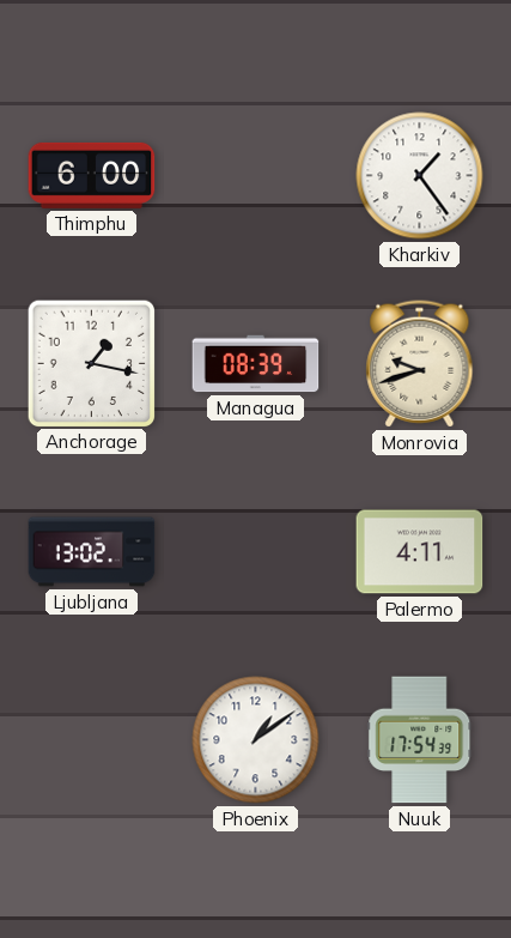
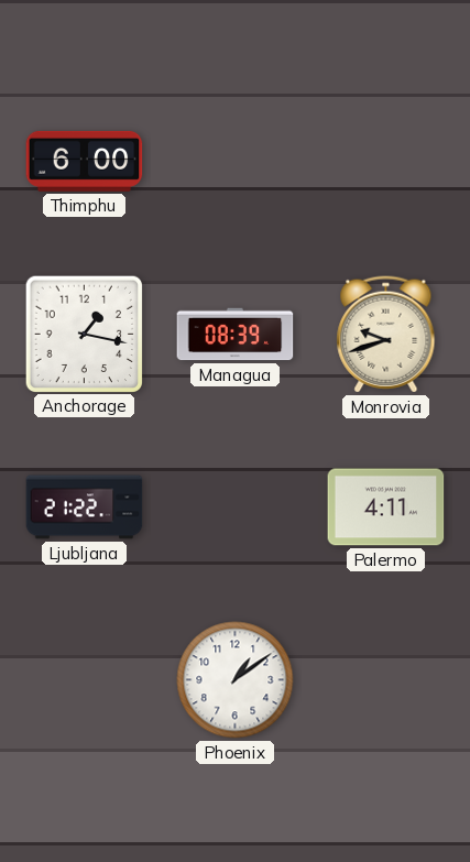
Kharkiv: 1:24 -> none (420, 176)
Ljubljana: 13:02 -> 21:22 (85, 508)
Nuuk: 17:54 -> none (420, 740)
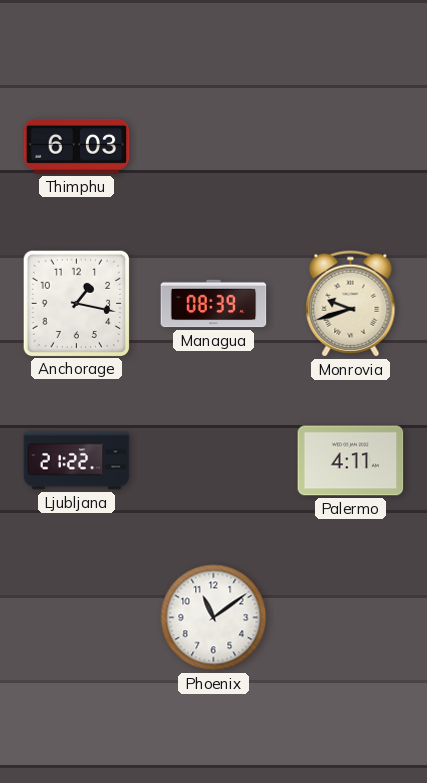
Thimphu: 6:00 -> 6:03 (77, 146)
Phoenix: 1:09 -> 11:09 (214, 618)
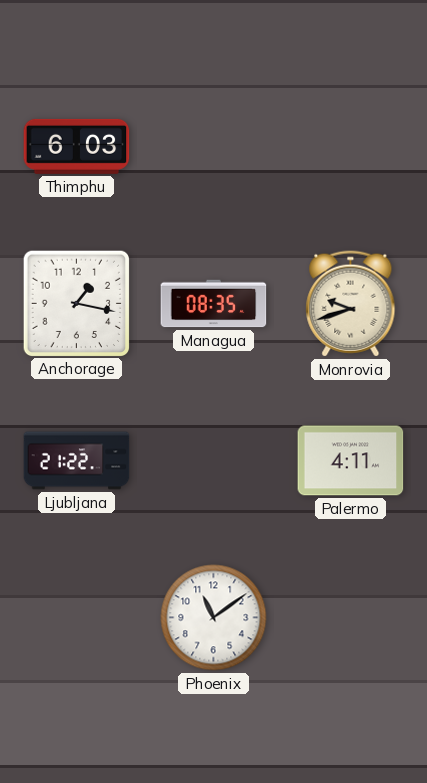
Managua: 08:39 -> 08:35 (214, 304)
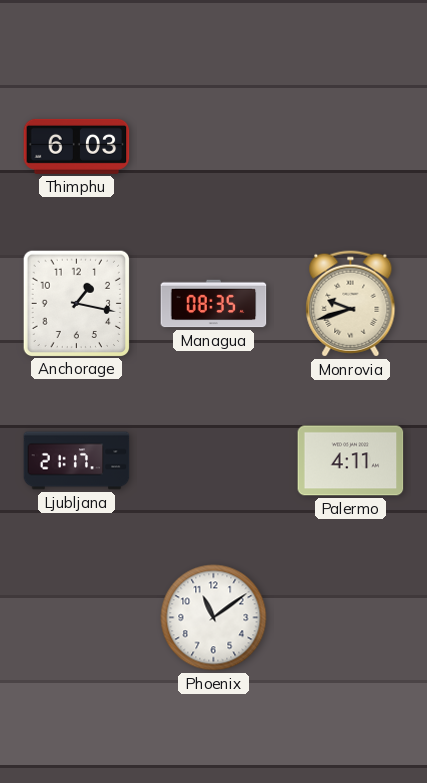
Ljubljana: 21:22 -> 21:17 (77, 461)
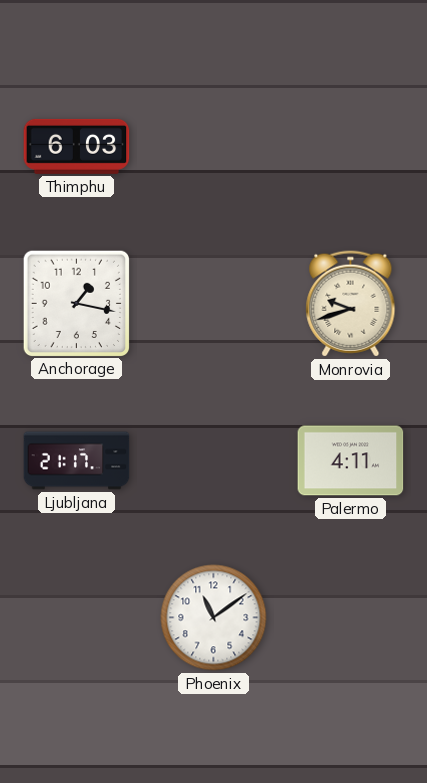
Managua: 08:35 -> none (214, 304)
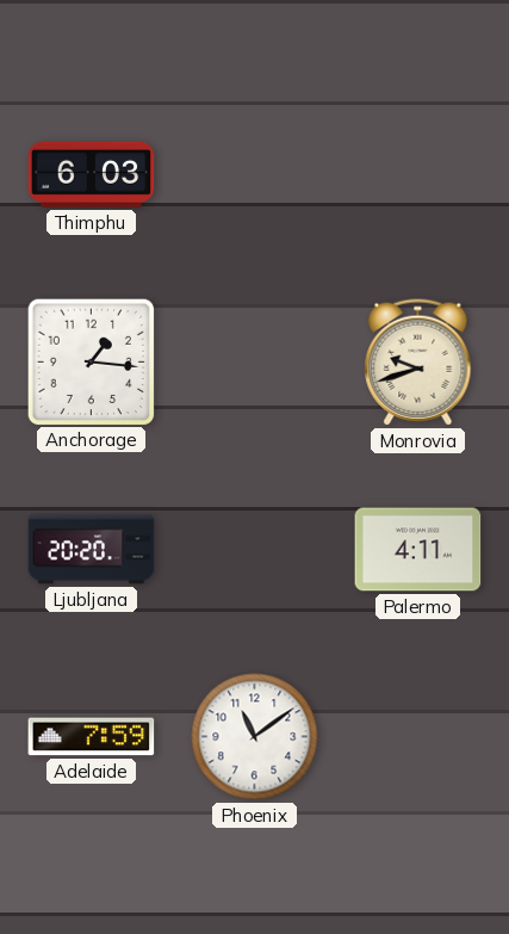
Anchorage: 1:17 -> 1:16 (91, 361)
Ljubljana: 21:17 -> 20:20 (92, 550)
Adelaide: none -> 7:59 (92, 737)
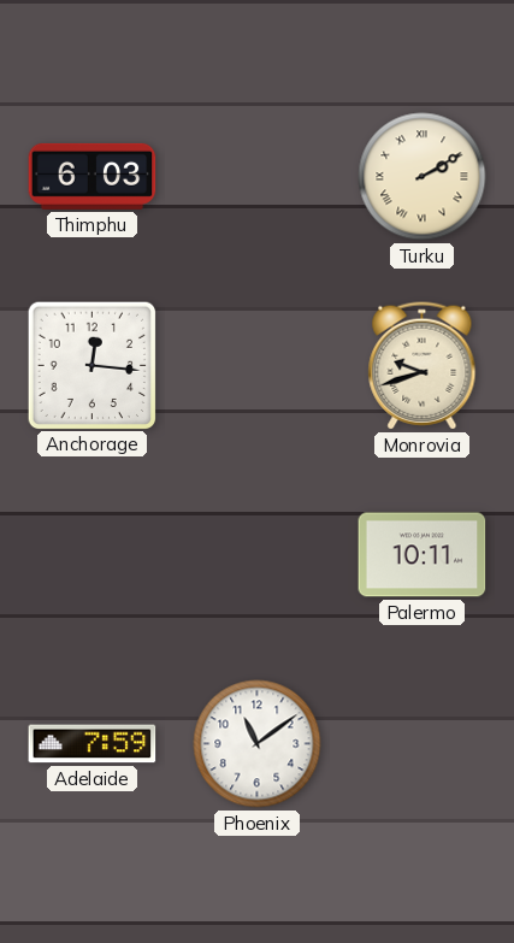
Turku: none -> 2:10 (423, 177)
Anchorage: 1:16 -> 12:16 (91, 365)
Ljubljana: 20:20 -> none (92, 550)
Palermo: 4:11 -> 10:11 (423, 555)
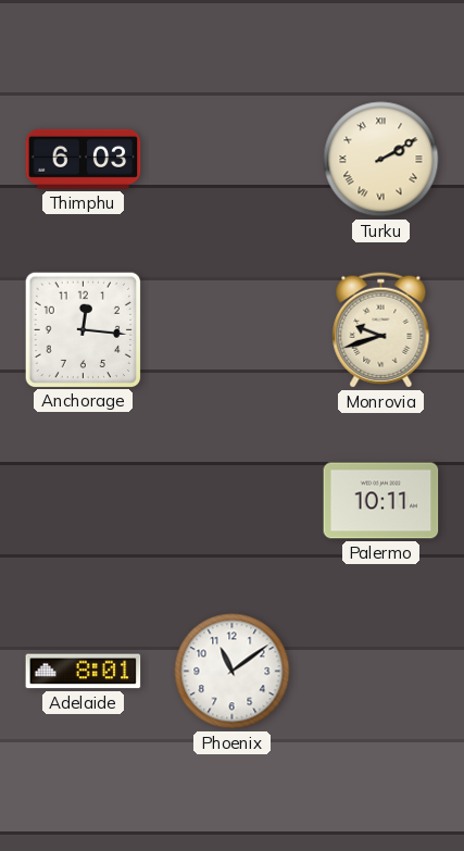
Adelaide: 7:59 -> 8:01 (84, 672)
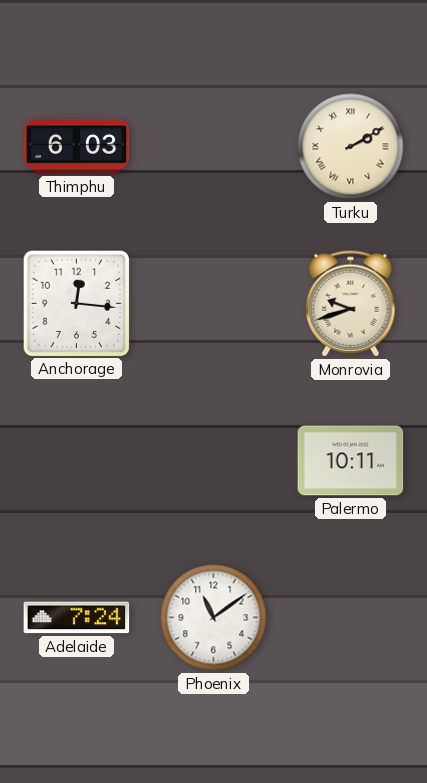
Adelaide: 8:01 -> 7:24 (77, 618)
